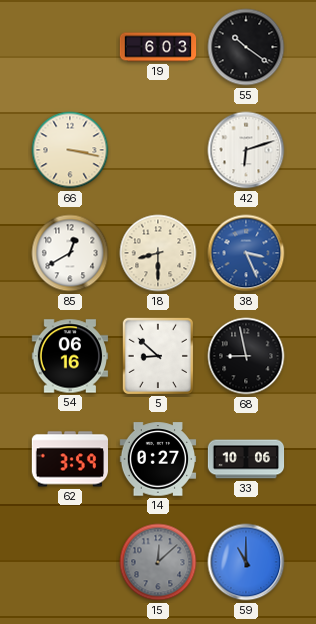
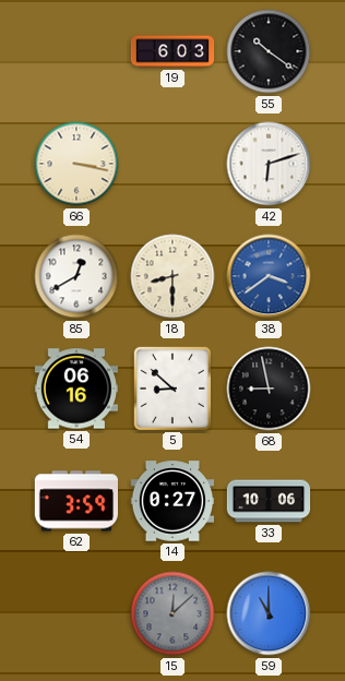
38: 3:26 -> 3:39 (269, 276)
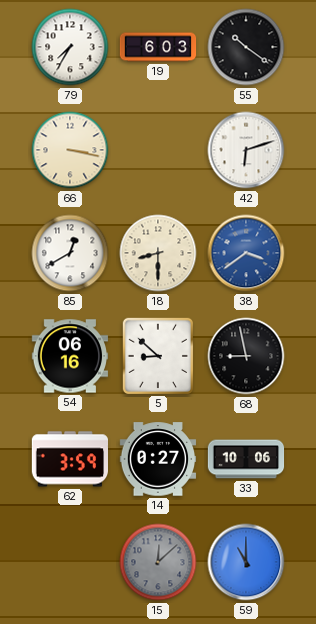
79: none -> 7:35 (70, 47)
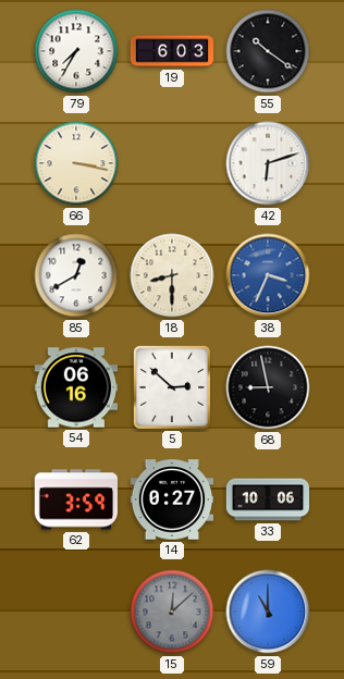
38: 3:39 -> 3:34 (268, 275)
5: 8:52 -> 2:52 (171, 386)
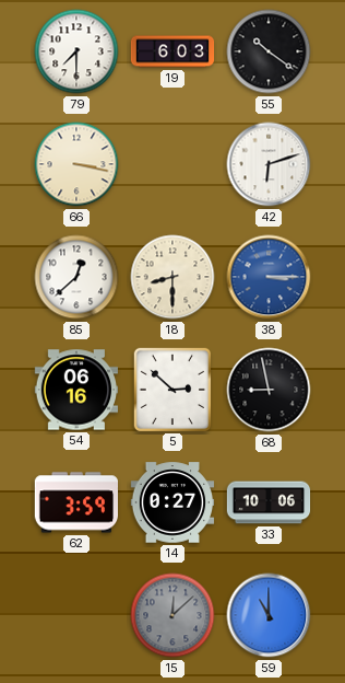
79: 7:35 -> 7:30 (76, 51)
85: 12:40 -> 12:38 (76, 277)
38: 3:34 -> 3:15 (269, 277)
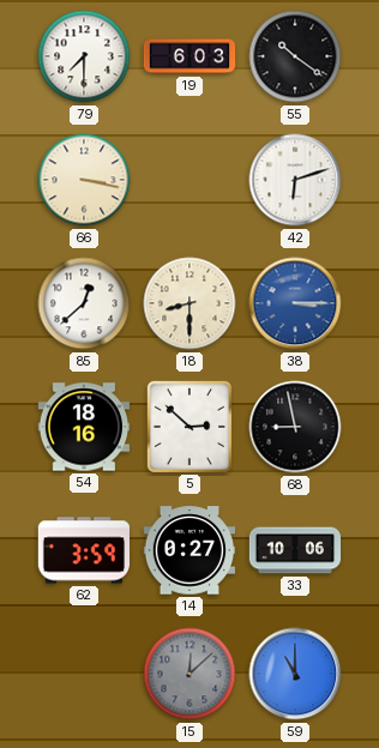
54: 06:16 -> 18:16 (84, 427)
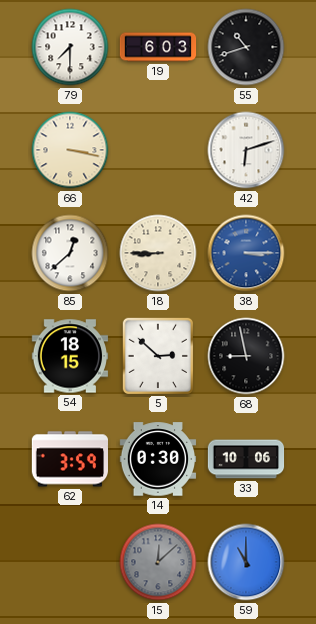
55: 10:21 -> 10:42 (246, 47)
18: 8:30 -> 8:45 (158, 253)
54: 18:16 -> 18:15 (70, 356)
14: 0:27 -> 0:30 (158, 459)
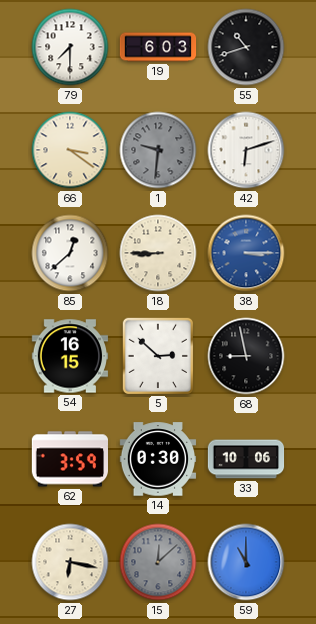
66: 3:17 -> 3:21 (70, 150)
1: none -> 9:31 (158, 150)
54: 18:15 -> 16:15 (70, 356)
27: none -> 6:17 (70, 562)
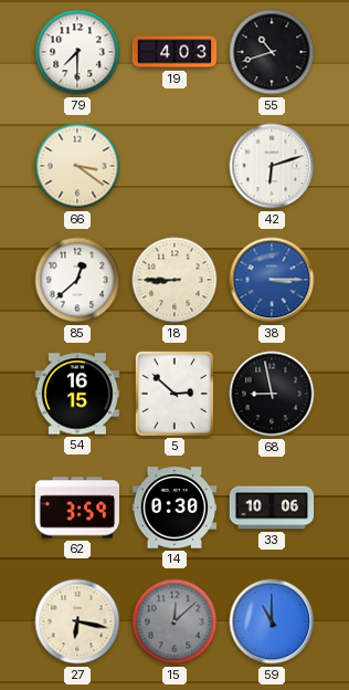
19: 6:03 -> 4:03 (174, 52)
1: 9:31 -> none (158, 150)
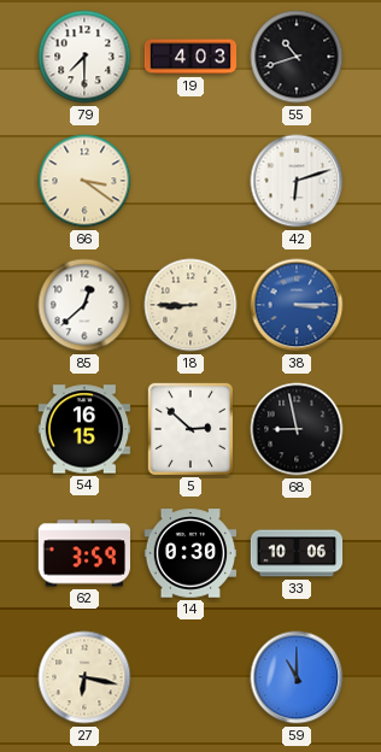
15: 12:08 -> none (174, 621)
